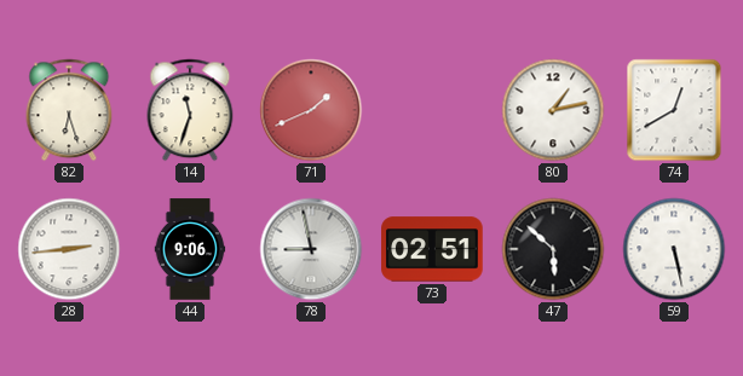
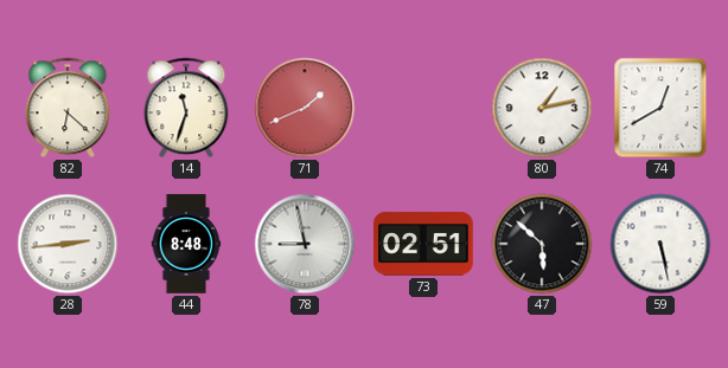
82: 6:27 -> 6:22 (68, 108)
44: 9:06 -> 8:48 (186, 244)
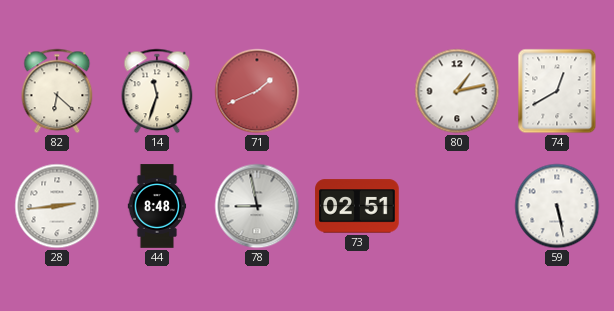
47: 5:52 -> none (542, 244)
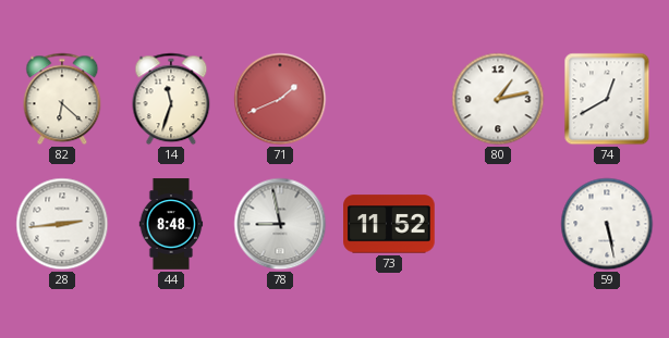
73: 02:51 -> 11:52 (389, 224)
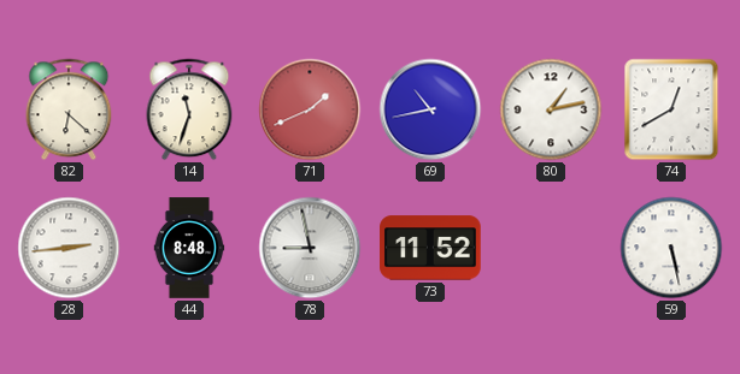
69: none -> 10:43 (430, 109)
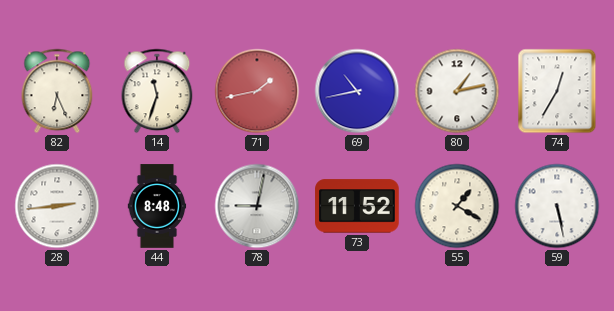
82: 6:22 -> 6:26 (57, 91)
71: 1:41 -> 1:43 (257, 91)
74: 12:40 -> 12:35 (557, 91)
78: 8:58 -> 9:02 (257, 206)
55: none -> 1:20 (457, 206)
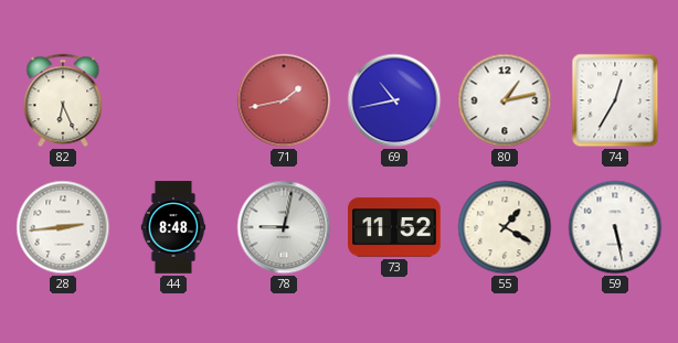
14: 11:33 -> none (157, 91)
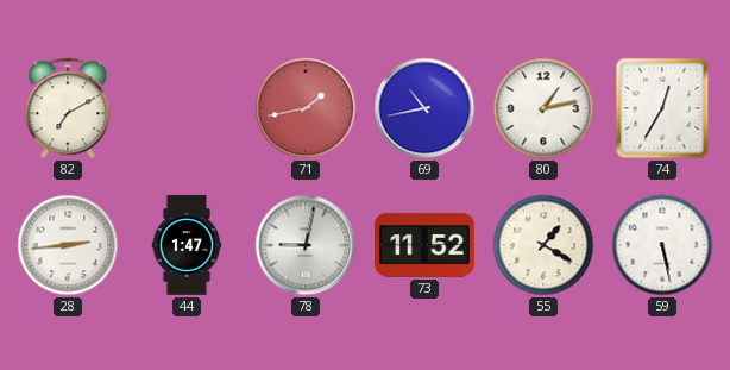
82: 6:26 -> 7:10 (68, 108)
44: 8:48 -> 1:47 (187, 245)
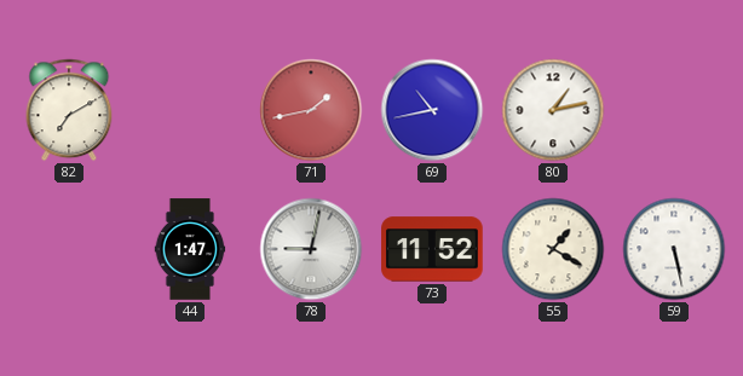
74: 12:35 -> none (662, 108)
28: 2:44 -> none (68, 245)
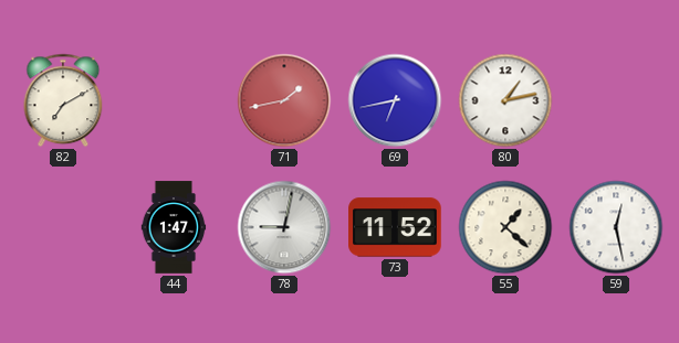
69: 10:43 -> 6:43 (395, 100)
55: 1:20 -> 1:22 (505, 227)
59: 5:28 -> 12:28 (616, 227)
